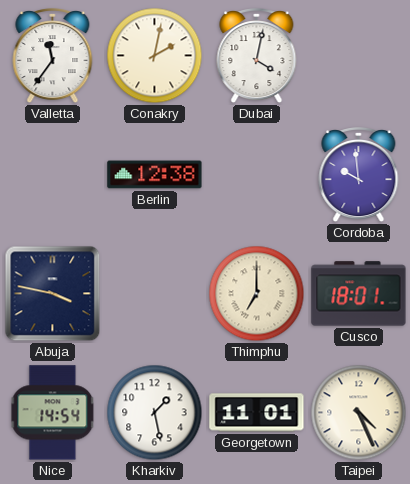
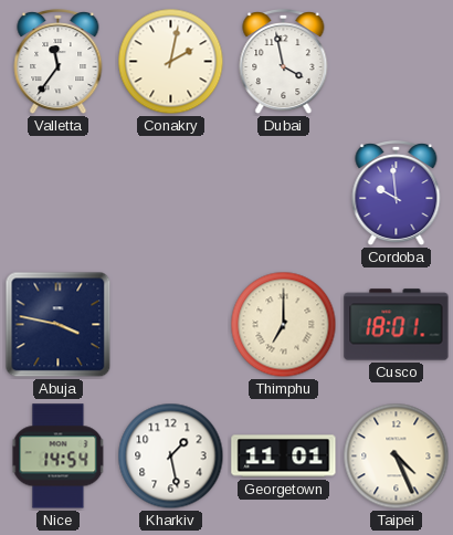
Dubai: 4:02 -> 3:58 (284, 63)
Berlin: 12:38 -> none (155, 175)
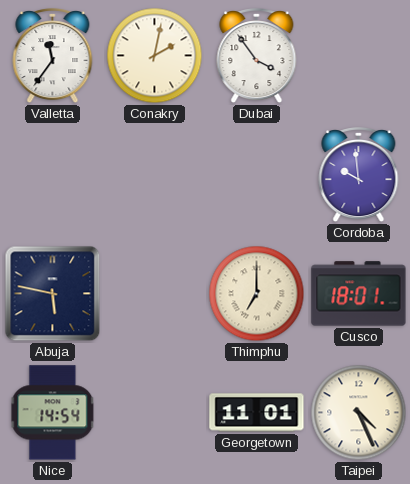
Dubai: 3:58 -> 3:54 (257, 57)
Abuja: 3:47 -> 5:47 (53, 294)
Kharkiv: 1:28 -> none (171, 457)
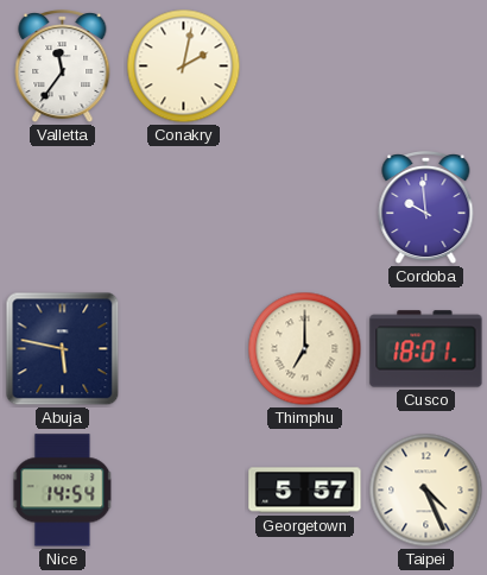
Dubai: 3:54 -> none (257, 57)
Georgetown: 11:01 -> 5:57 (305, 491)
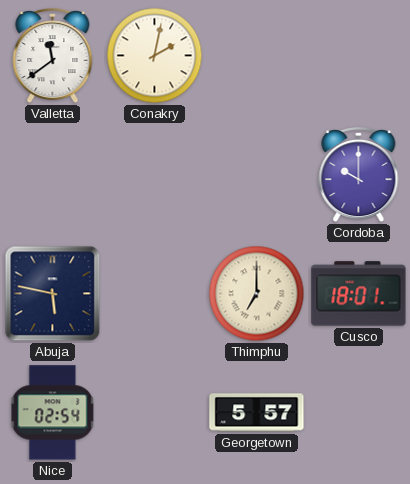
Valletta: 11:36 -> 11:39 (53, 57)
Cordoba: 9:59 -> 10:00 (359, 176)
Nice: 14:54 -> 02:54 (53, 413)
Taipei: 4:26 -> none (426, 491)
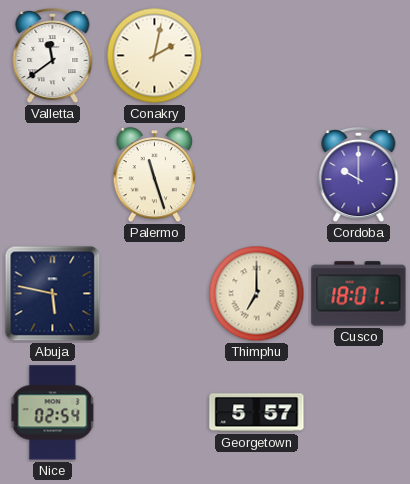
Palermo: none -> 11:27 (155, 175)
